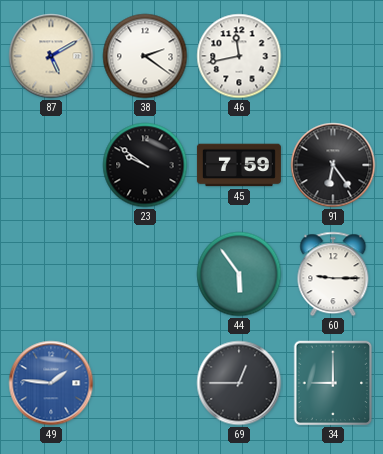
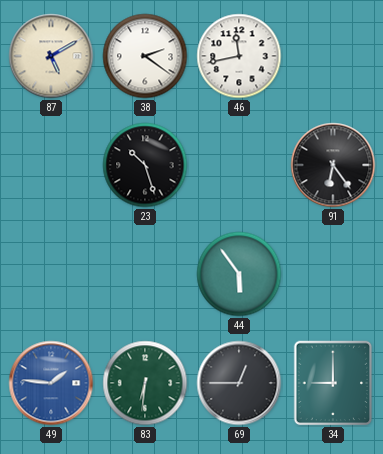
23: 9:51 -> 10:27 (145, 165)
45: 7:59 -> none (239, 165)
60: 9:15 -> none (333, 274)
83: none -> 6:31 (145, 383)
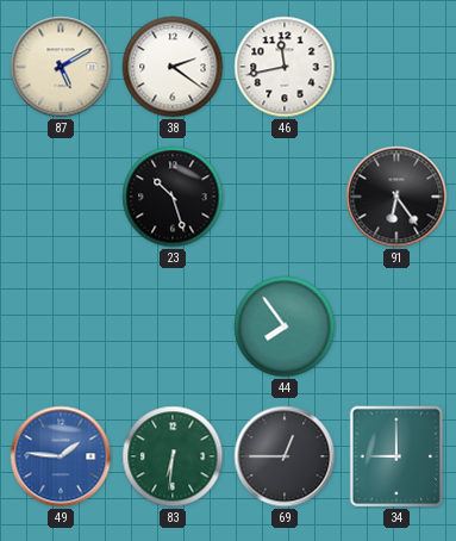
44: 5:54 -> 7:54 (285, 327)
